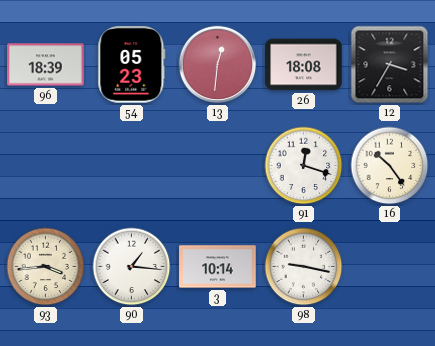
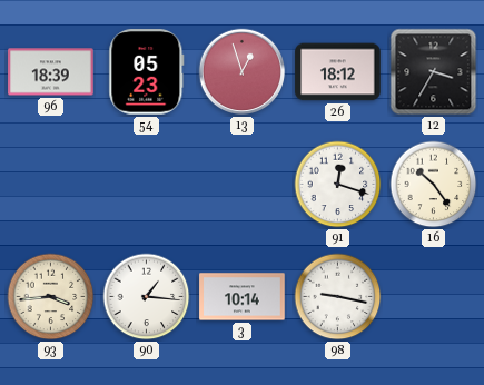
13: 12:31 -> 12:57 (243, 72)
26: 18:08 -> 18:12 (338, 72)
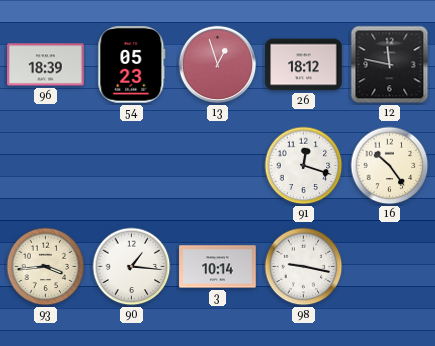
12: 3:35 -> 11:47 (390, 65)
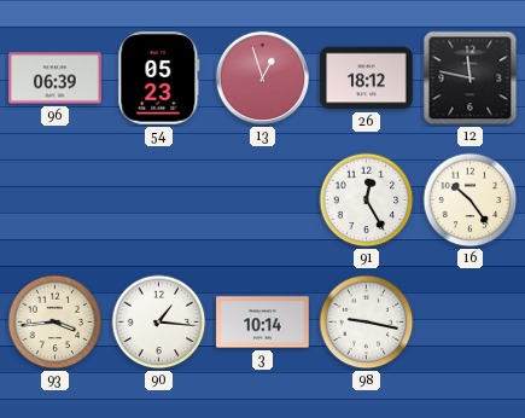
96: 18:39 -> 06:39 (56, 79)
91: 12:18 -> 12:25 (367, 201)
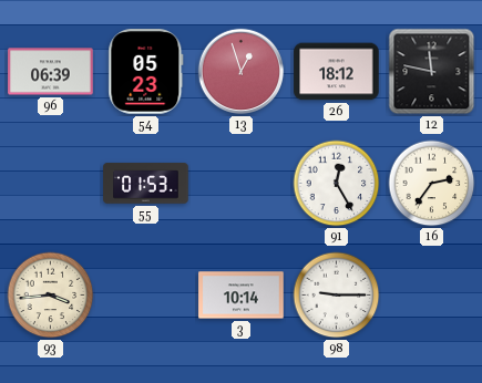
55: none -> 01:53 (146, 184)
16: 10:24 -> 2:36 (432, 184)
90: 1:16 -> none (159, 323)
98: 9:17 -> 9:15 (337, 296)
